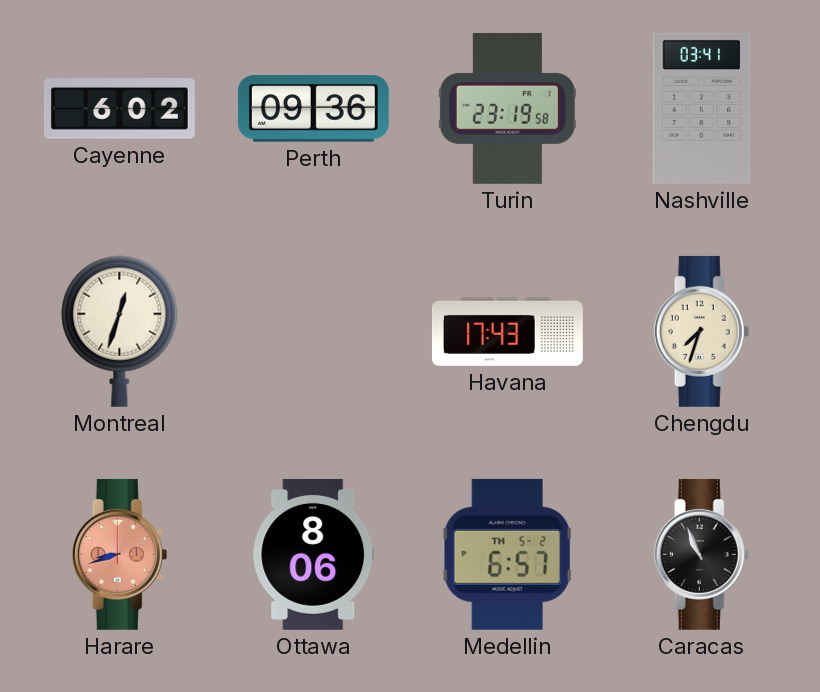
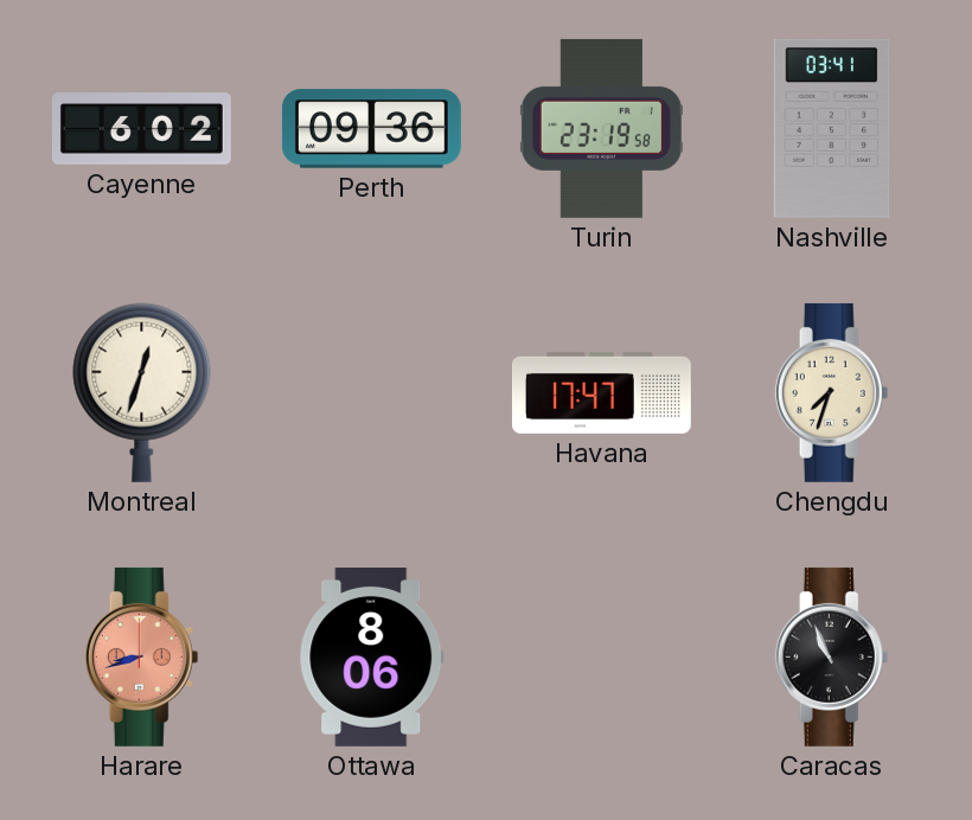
Havana: 17:43 -> 17:47 (601, 392)
Medellin: 6:57 -> none (508, 554)
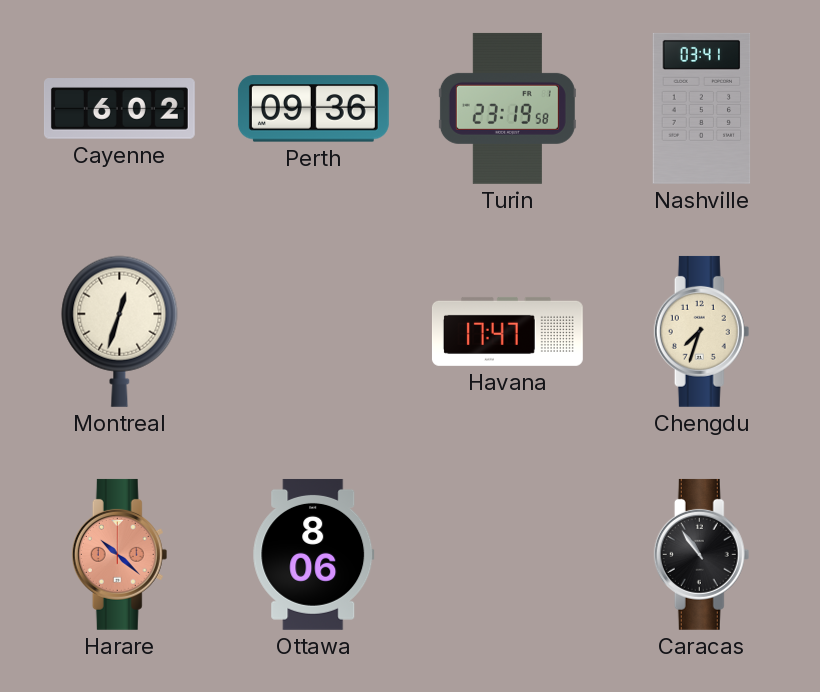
Harare: 8:42 -> 10:22 (120, 554)
Caracas: 10:56 -> 10:54 (702, 554)
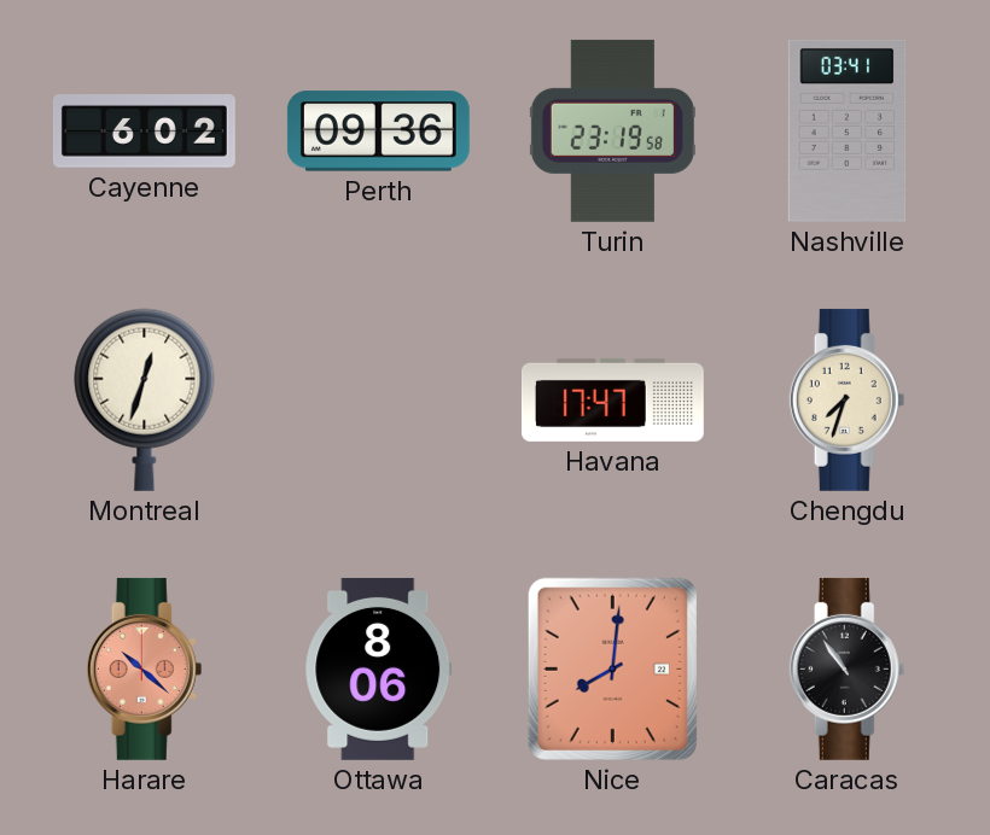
Nice: none -> 8:01 (612, 668)
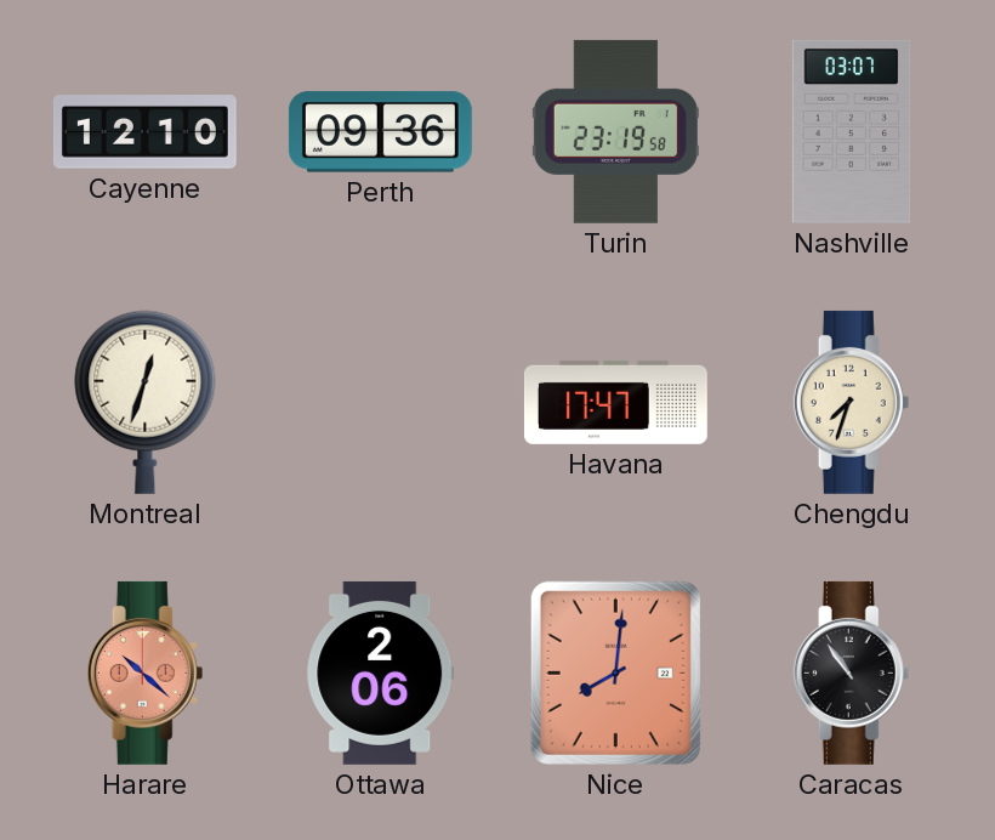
Cayenne: 6:02 -> 12:10 (144, 132)
Nashville: 03:41 -> 03:07 (852, 131)
Ottawa: 8:06 -> 2:06 (381, 672)
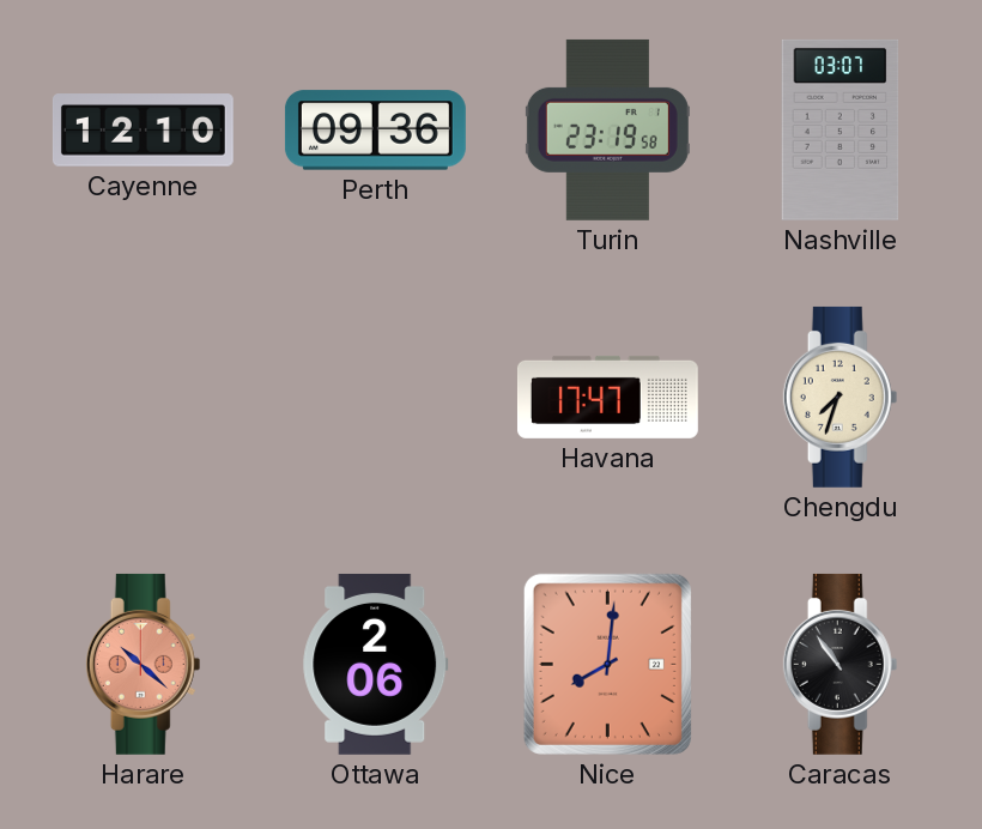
Montreal: 12:33 -> none (146, 402)
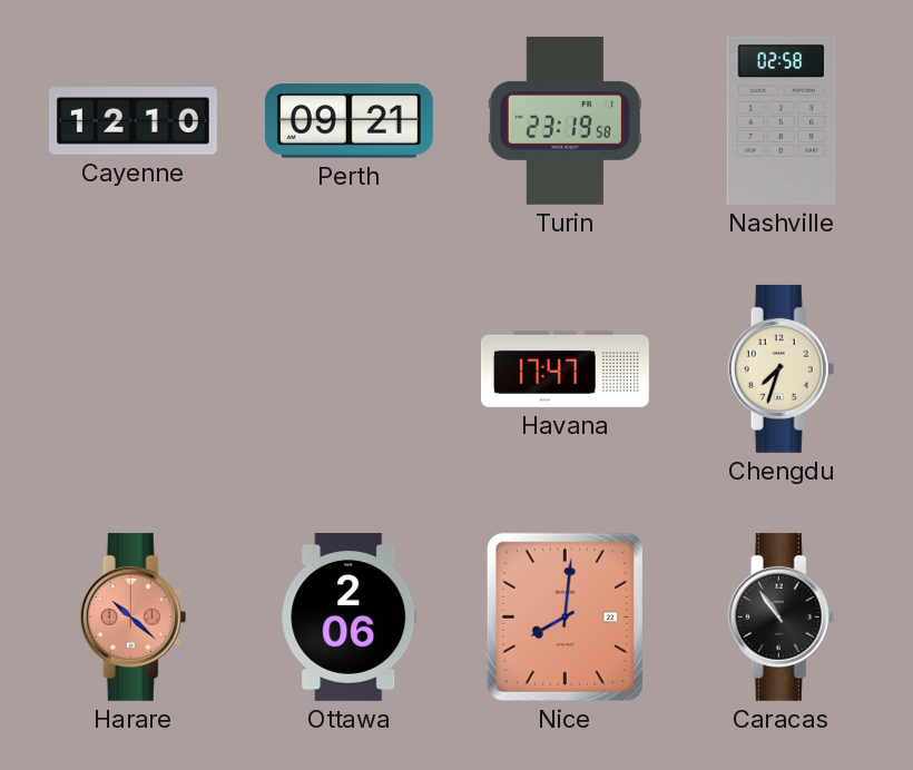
Perth: 09:36 -> 09:21 (348, 121)
Nashville: 03:07 -> 02:58 (782, 120)
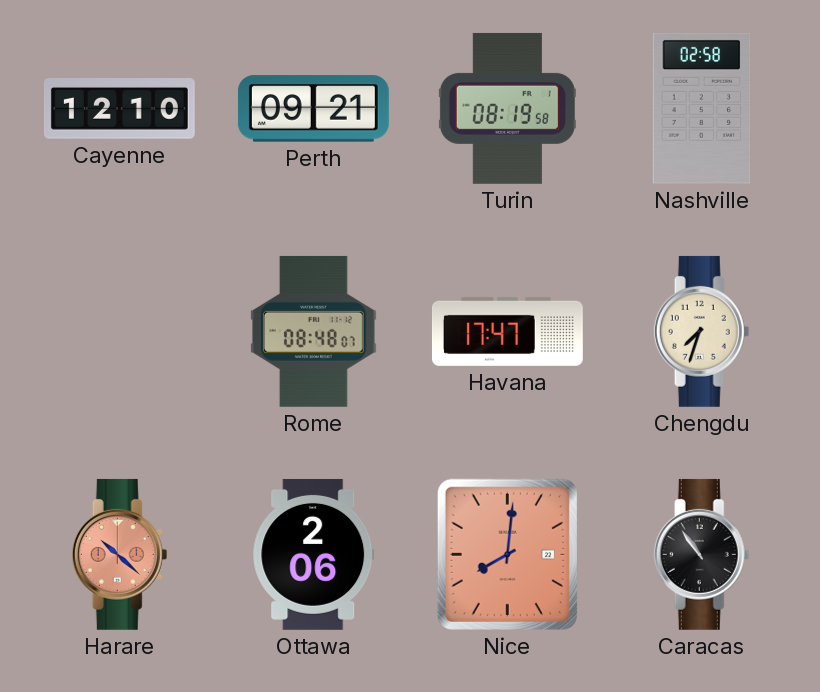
Turin: 23:19 -> 08:19 (507, 108)
Rome: none -> 08:48 (314, 331)
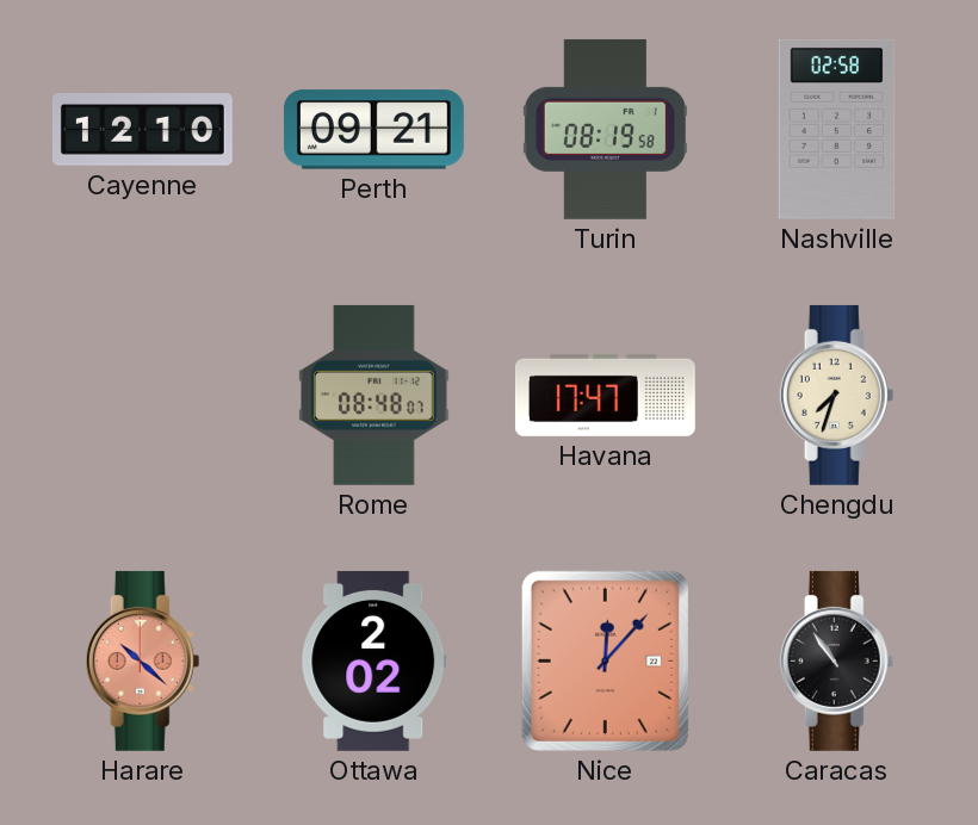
Ottawa: 2:06 -> 2:02 (375, 660)
Nice: 8:01 -> 12:07 (605, 660)
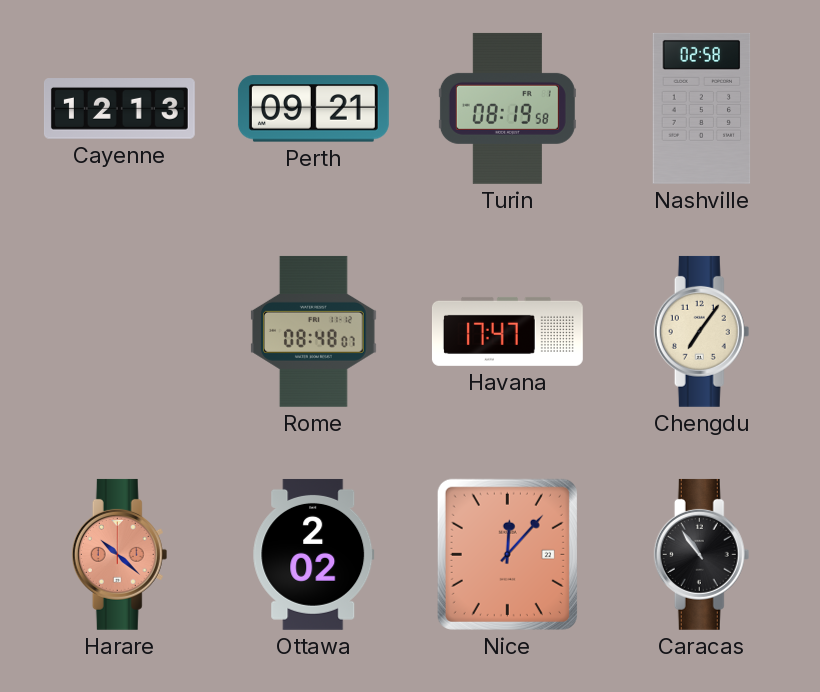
Cayenne: 12:10 -> 12:13 (119, 109)
Chengdu: 7:33 -> 7:06 (702, 331)
